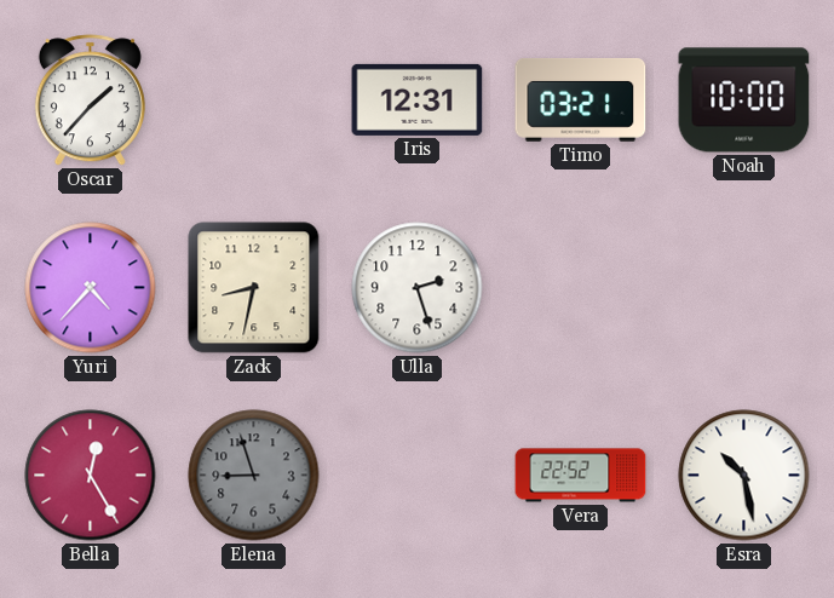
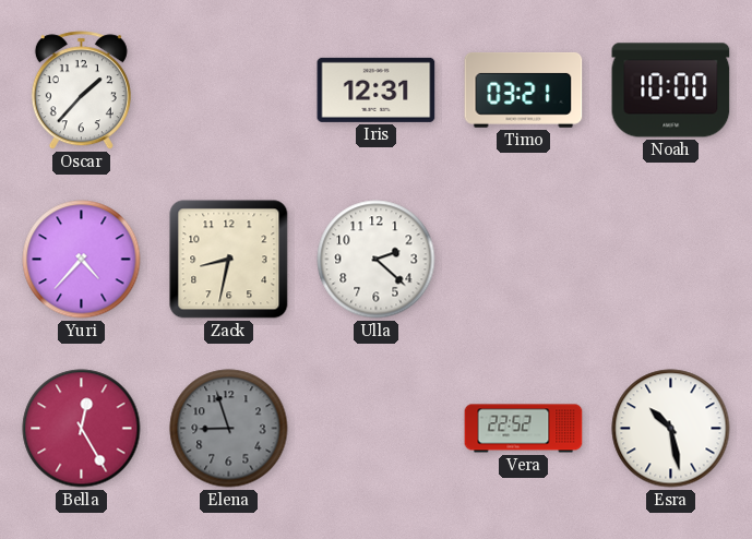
Ulla: 2:27 -> 2:22 (377, 260)
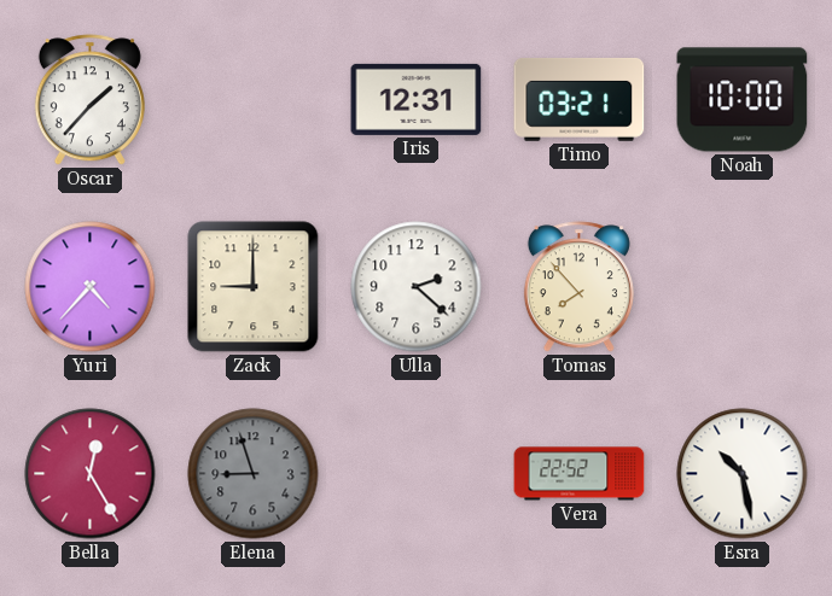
Zack: 8:32 -> 9:00 (254, 287)
Tomas: none -> 7:53 (578, 287)
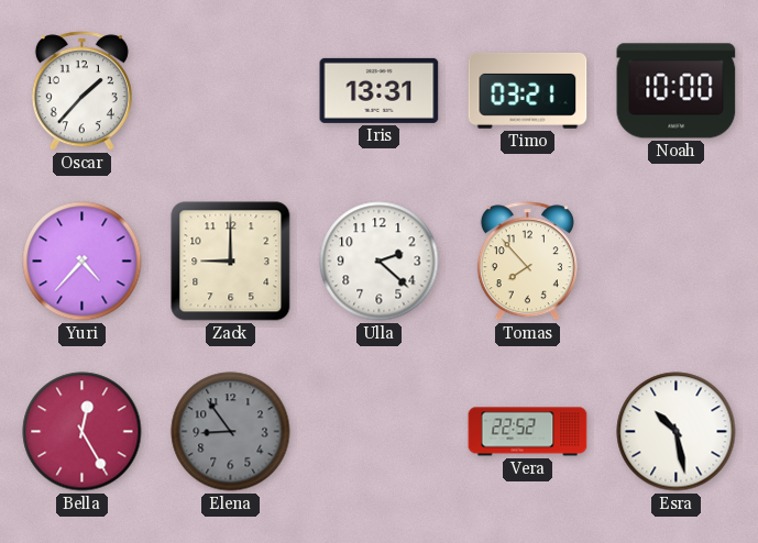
Iris: 12:31 -> 13:31 (380, 90)
Elena: 8:57 -> 8:54 (231, 432)
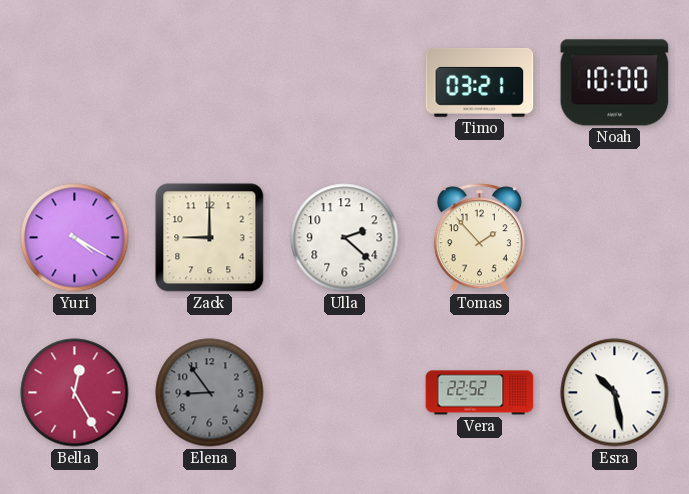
Oscar: 1:37 -> none (81, 91)
Iris: 13:31 -> none (380, 90)
Yuri: 4:37 -> 4:20 (75, 238)
Tomas: 7:53 -> 1:53 (479, 238)
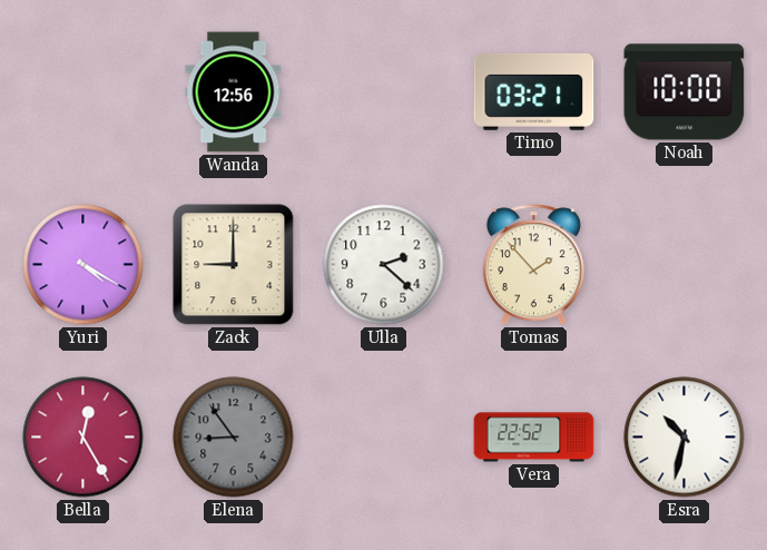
Wanda: none -> 12:56 (234, 92)
Esra: 10:28 -> 10:32 (685, 438)
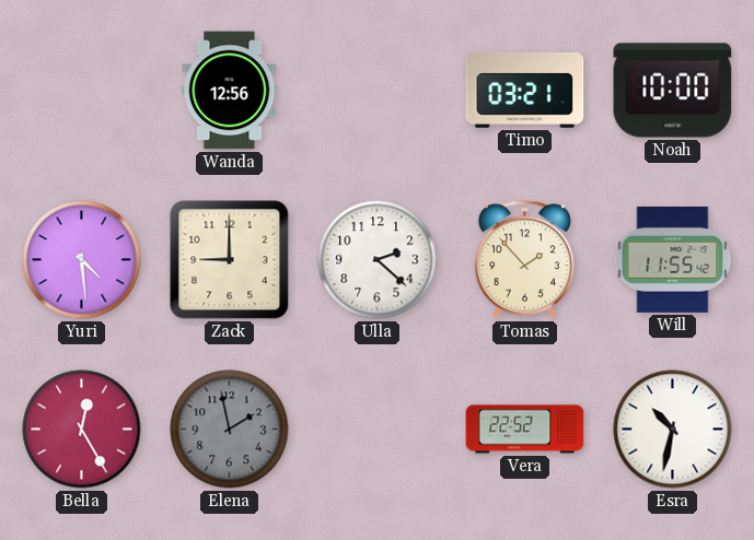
Yuri: 4:20 -> 4:29 (82, 260)
Will: none -> 11:55 (673, 259)
Elena: 8:54 -> 1:58 (230, 430)
